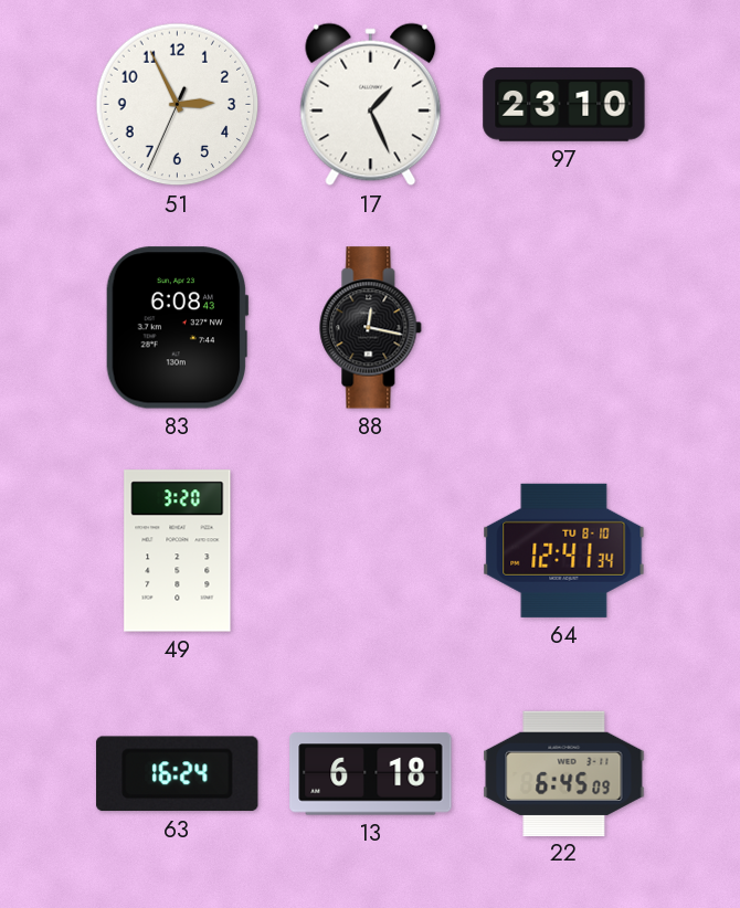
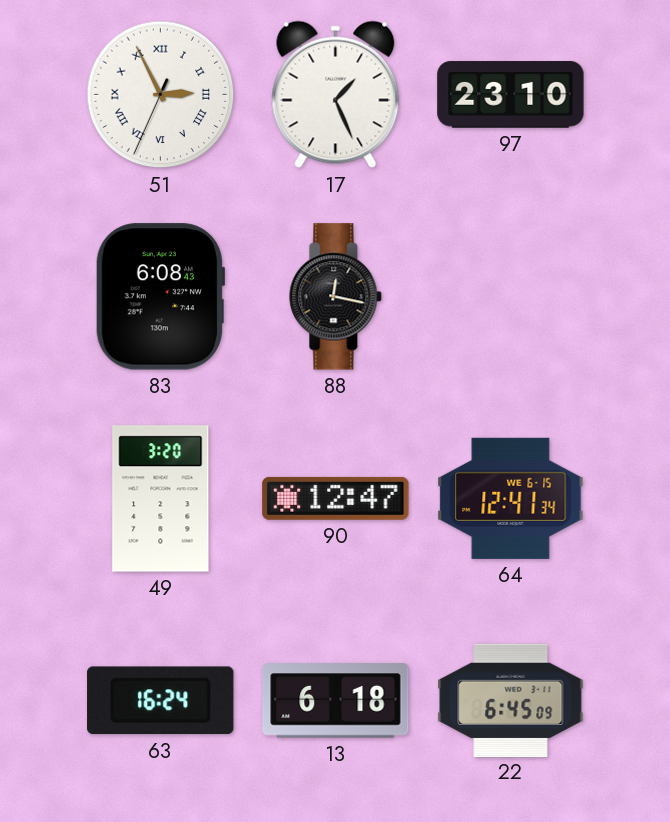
51 numerals: Arabic -> Roman (161, 95)
90: none -> 12:47 (336, 498)
64 date: TU 8-10 -> WE 6-15 (511, 498)
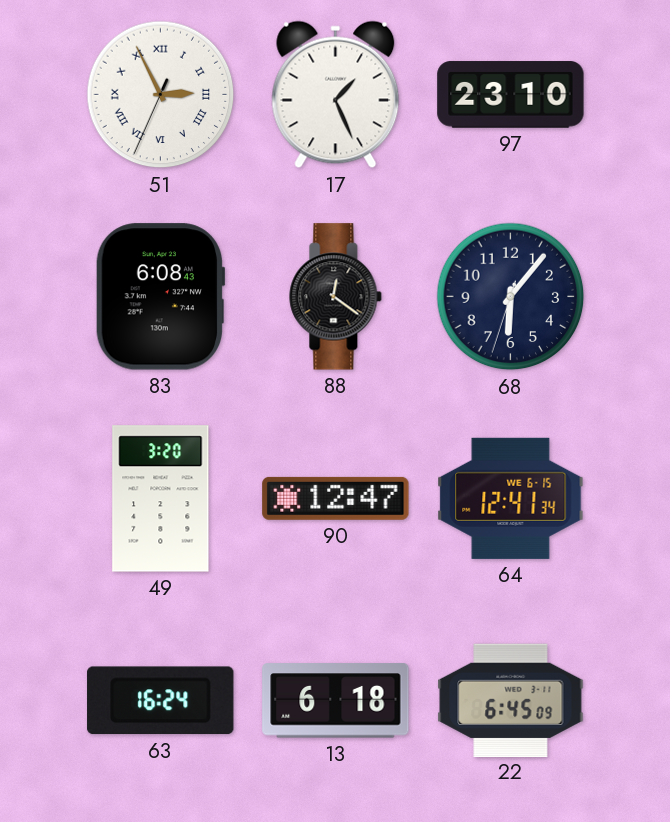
88: 12:17 -> 12:21 (336, 297)
68: none -> 6:06 (511, 297)
